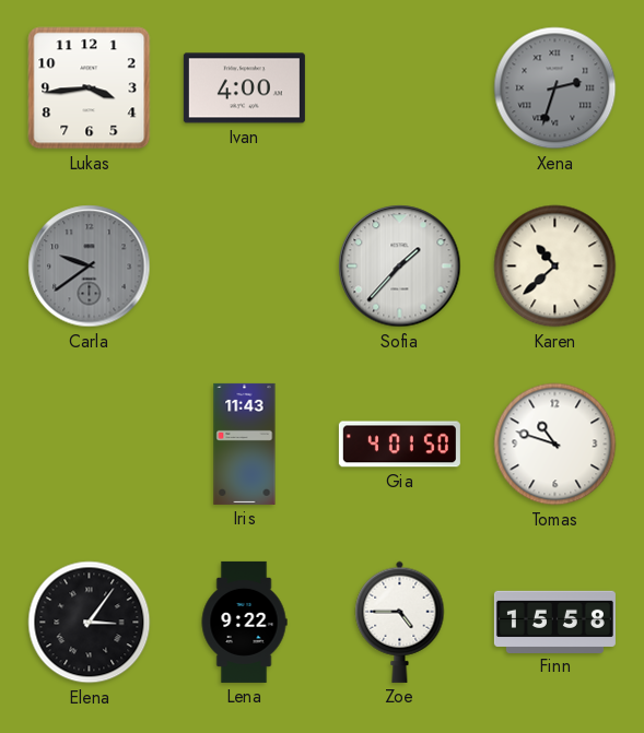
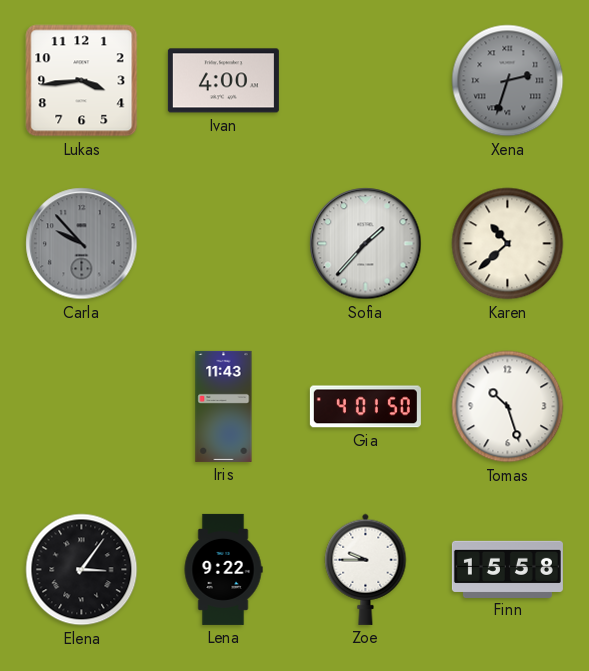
Carla: 9:39 -> 9:53 (82, 244)
Tomas: 10:48 -> 10:27 (508, 407)
Zoe: 4:45 -> 9:45 (366, 569)
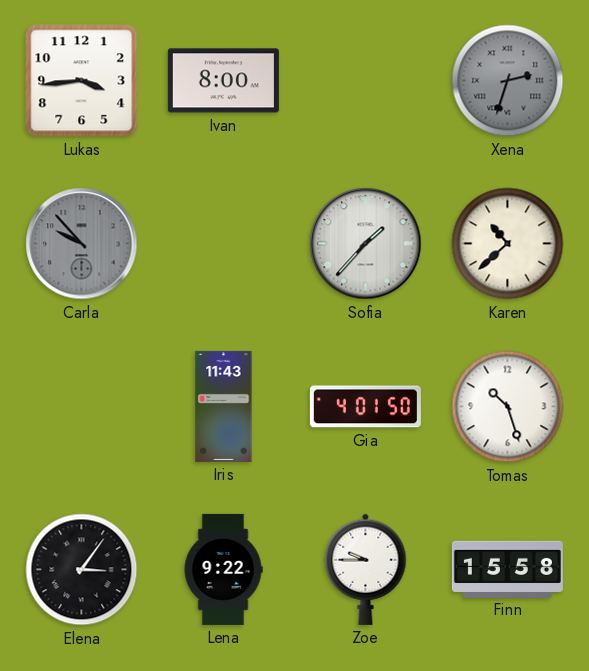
Ivan: 4:00 -> 8:00 (223, 81)
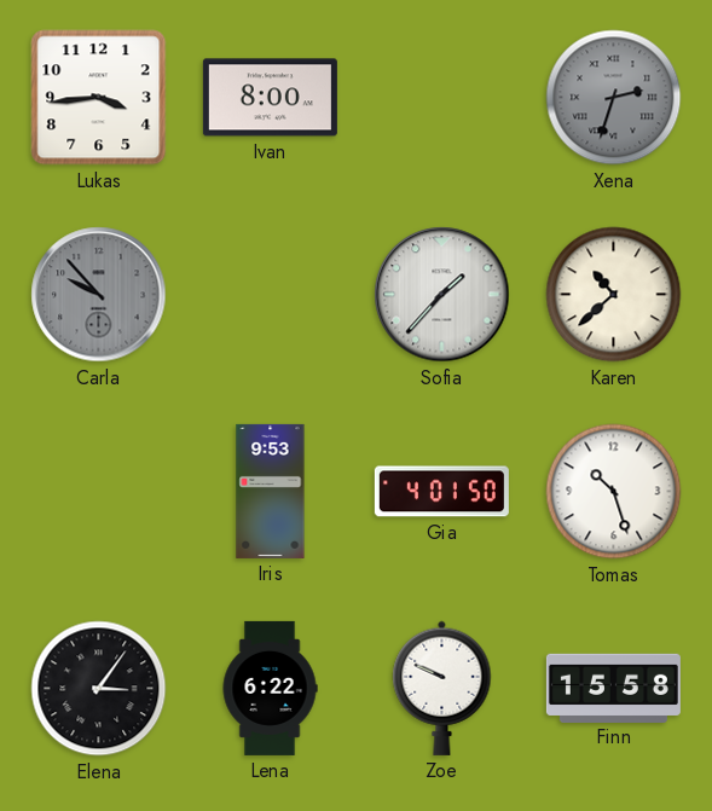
Iris: 11:43 -> 9:53 (271, 491)
Lena: 9:22 -> 6:22 (270, 688)
Zoe: 9:45 -> 9:49 (442, 688)
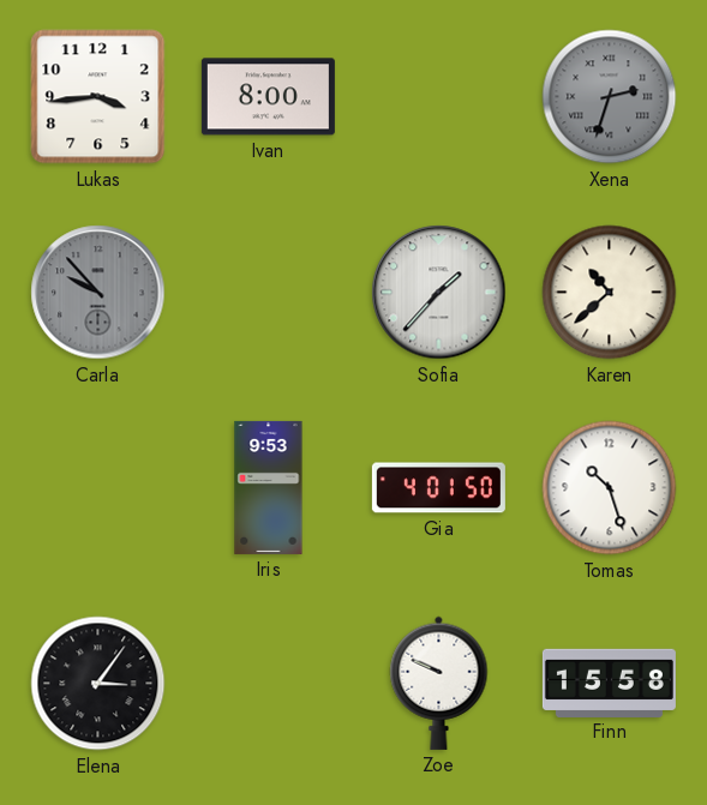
Lena: 6:22 -> none (270, 688)
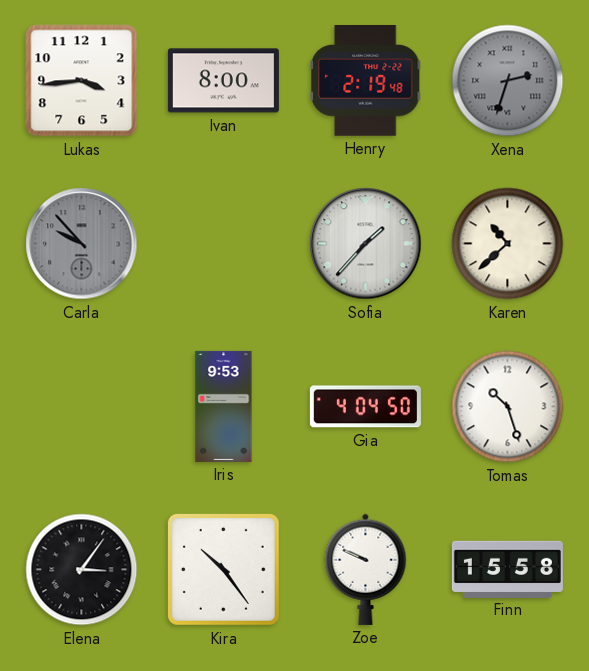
Henry: none -> 2:19 (366, 81)
Gia: 4:01 -> 4:04 (365, 407)
Kira: none -> 10:24 (223, 569)
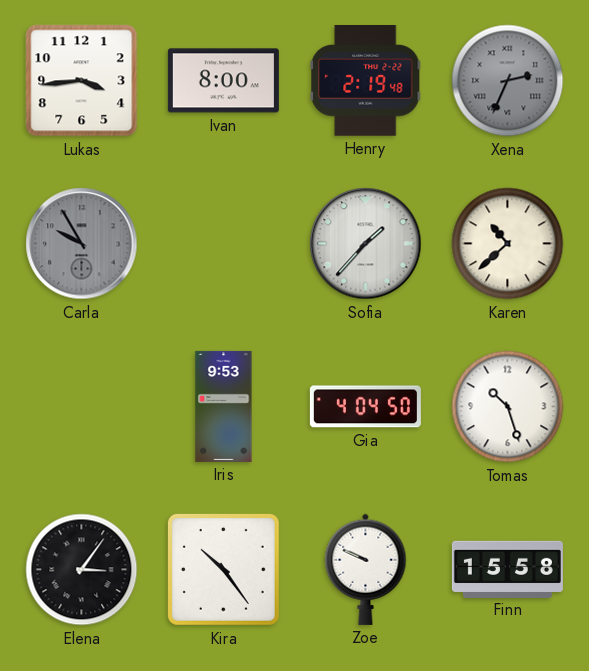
Xena: 2:33 -> 2:34 (508, 81)
Carla: 9:53 -> 9:55 (82, 244)
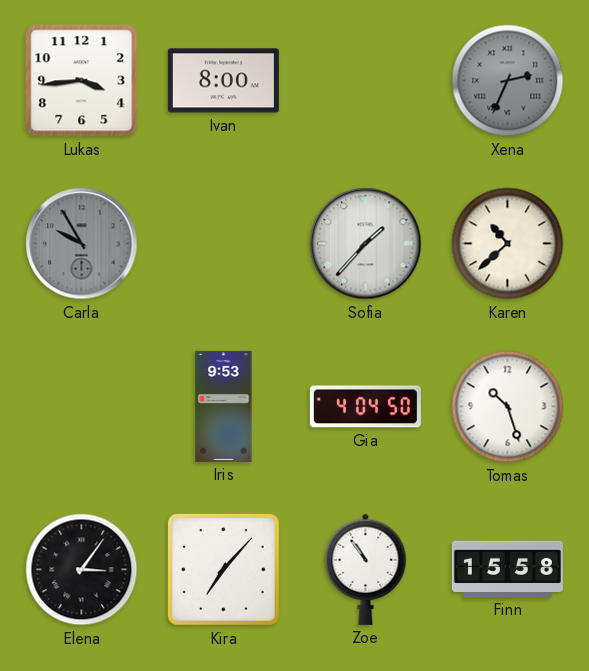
Henry: 2:19 -> none (366, 81)
Kira: 10:24 -> 7:07 (223, 569)
Zoe: 9:49 -> 10:54 (366, 569)
